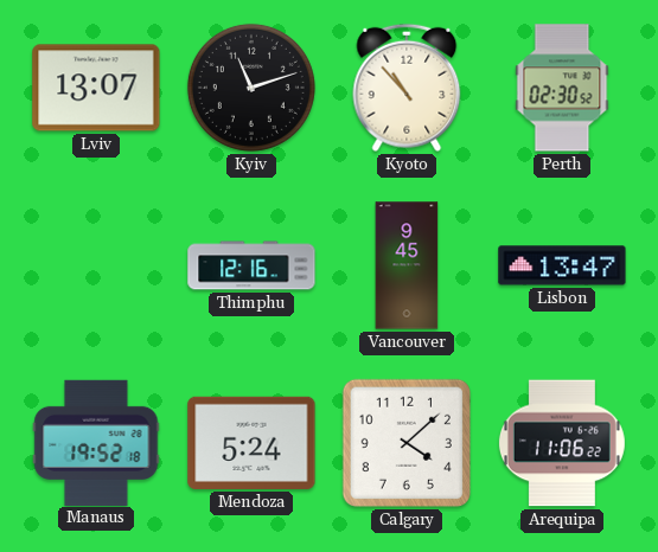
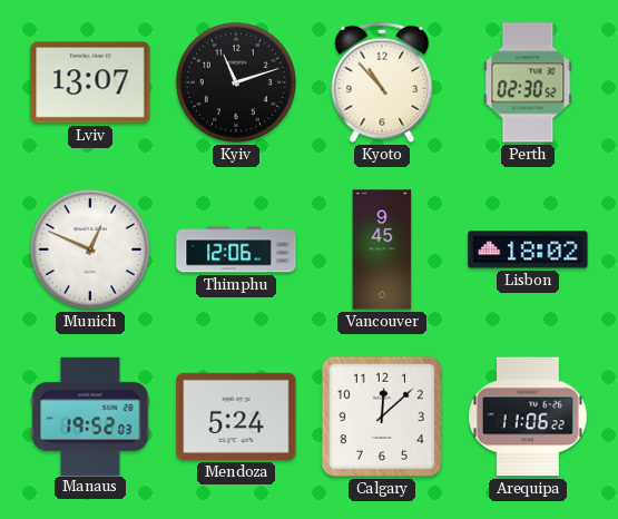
Munich: none -> 12:49 (90, 249)
Thimphu: 12:16 -> 12:06 (236, 249)
Lisbon: 13:47 -> 18:02 (528, 249)
Manaus: 19:52:18 -> 19:52:03 (90, 415)
Calgary: 4:08 -> 12:08 (382, 417)
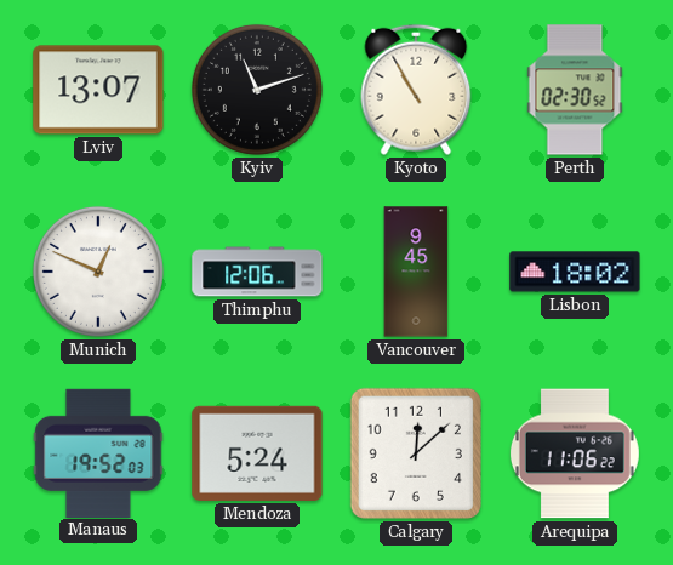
Kyoto: 10:53 -> 10:55 (416, 90)
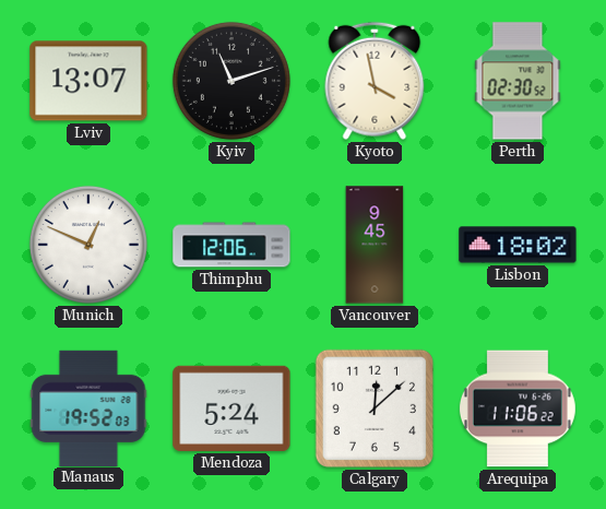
Kyoto: 10:55 -> 3:58 (375, 81)
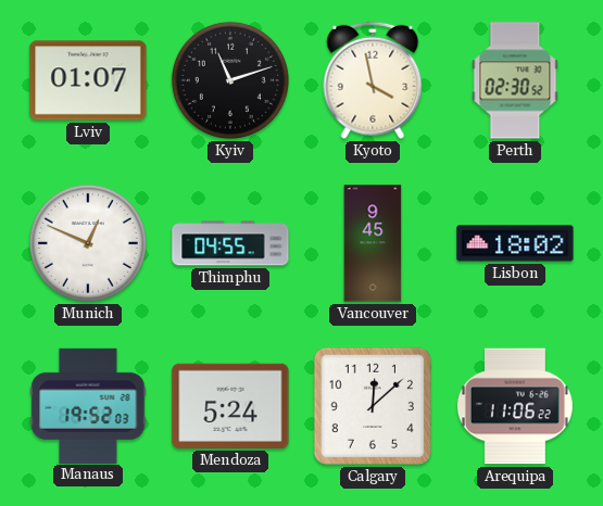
Lviv: 13:07 -> 01:07 (88, 80)
Thimphu: 12:06 -> 04:55 (230, 243)
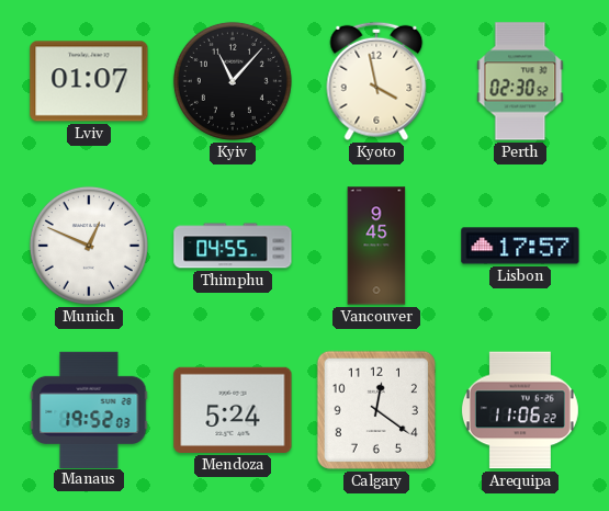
Kyiv: 11:12 -> 11:07 (233, 81)
Lisbon: 18:02 -> 17:57 (520, 246)
Calgary: 12:08 -> 12:21 (376, 410)
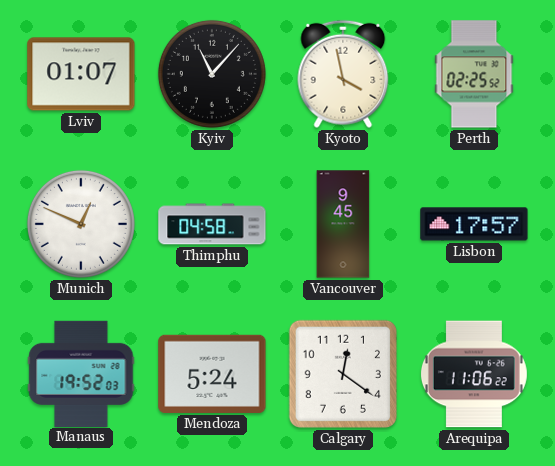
Perth: 02:30 -> 02:25 (474, 74)
Thimphu: 04:55 -> 04:58 (212, 224)
